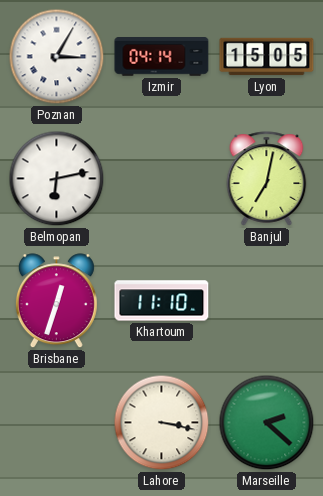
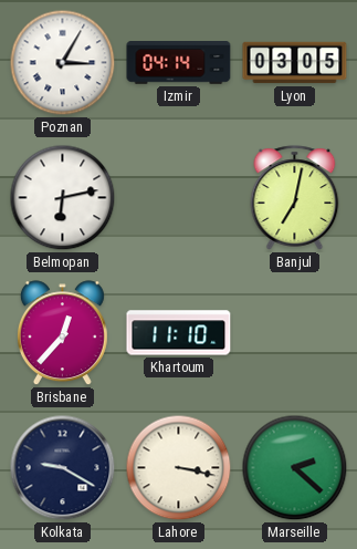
Lyon: 15:05 -> 03:05 (295, 63)
Brisbane: 12:33 -> 12:37 (62, 333)
Kolkata: none -> 9:20 (63, 468)
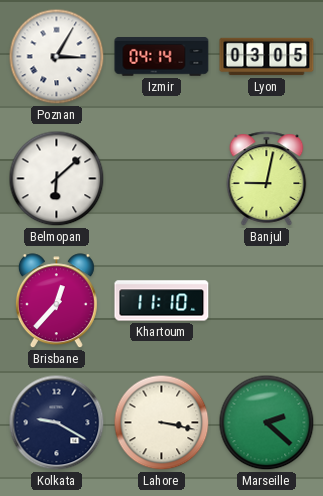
Belmopan: 6:13 -> 6:08 (57, 179)
Banjul: 7:02 -> 9:02 (267, 179)
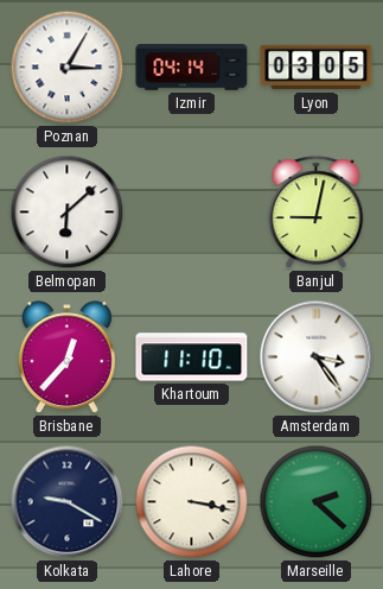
Amsterdam: none -> 3:24 (317, 357)
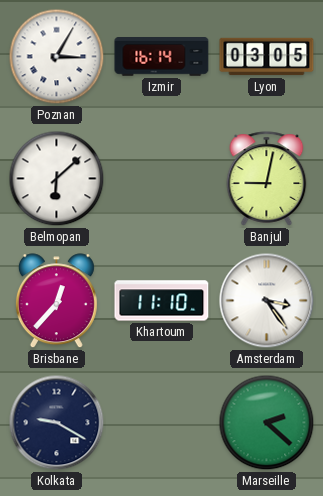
Izmir: 04:14 -> 16:14 (162, 57)
Lahore: 3:17 -> none (192, 502)
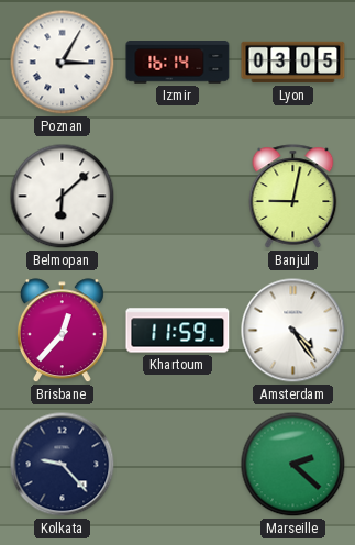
Khartoum: 11:10 -> 11:59 (178, 331)
Amsterdam: 3:24 -> 4:24 (293, 331)
Kolkata: 9:20 -> 9:23 (63, 465)
